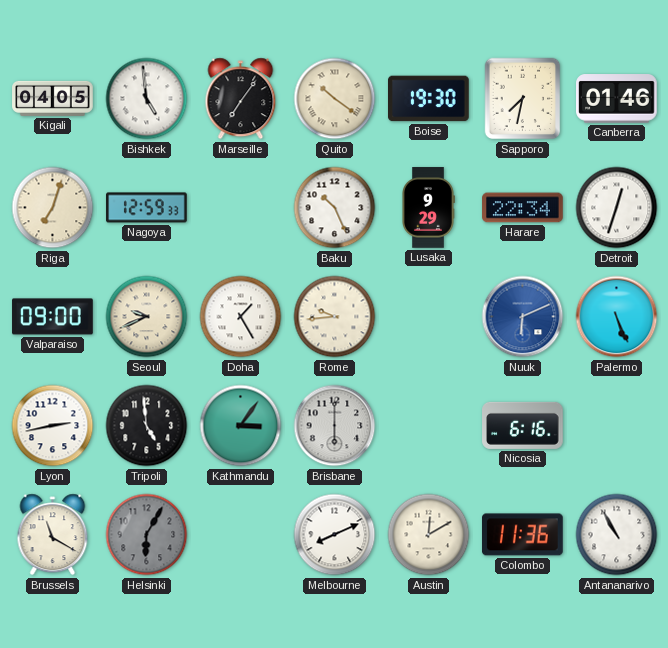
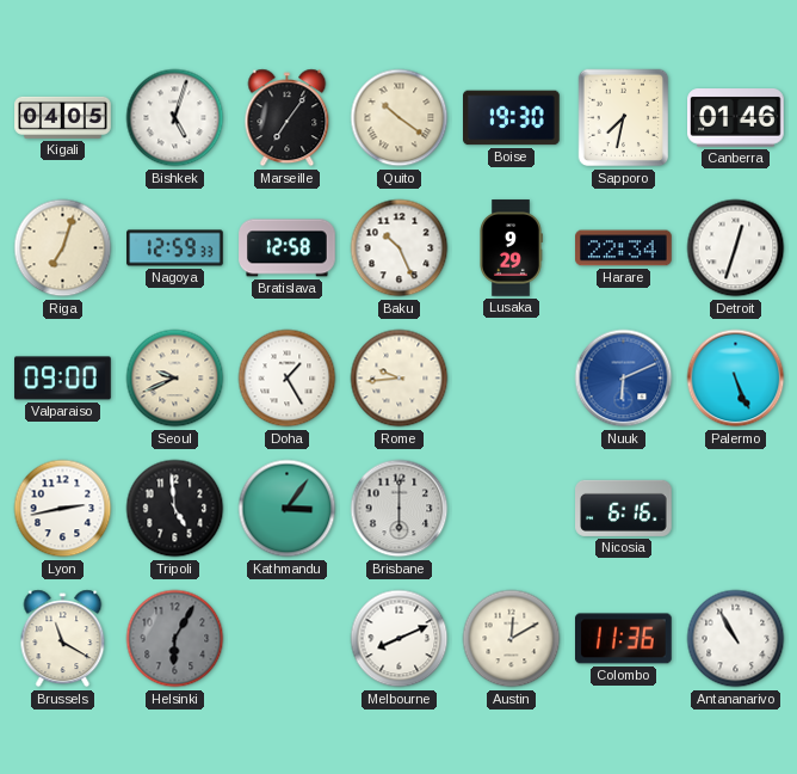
Bishkek: 4:59 -> 5:03 (175, 118)
Bratislava: none -> 12:58 (288, 248)
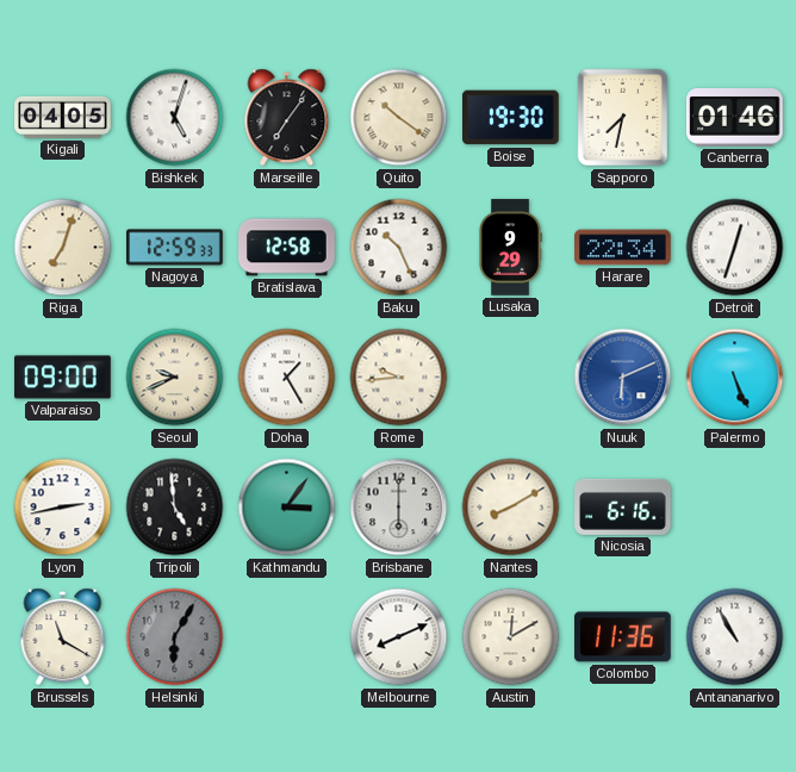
Nantes: none -> 8:10 (511, 508)
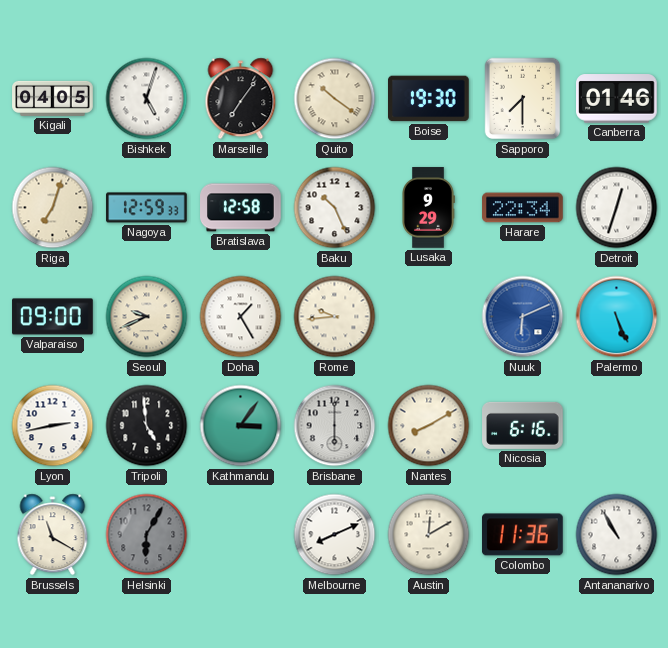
Sapporo: 7:32 -> 7:30 (523, 99)
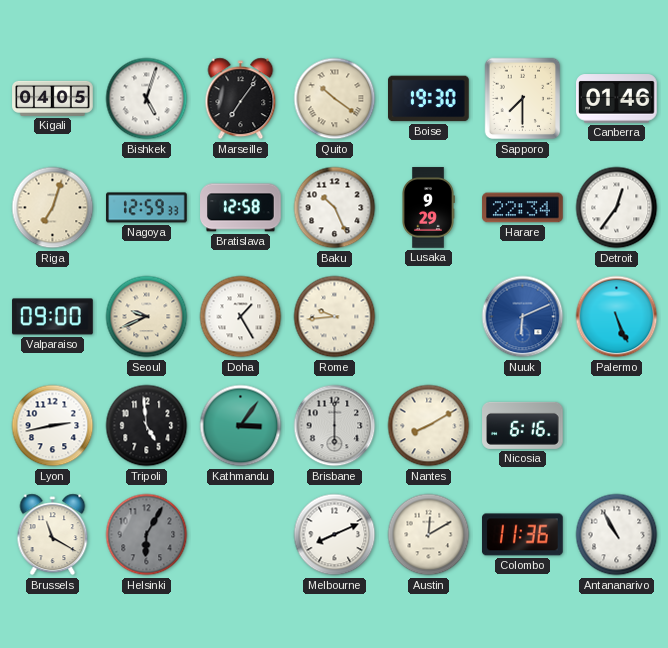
Detroit: 12:33 -> 12:36 (617, 208)
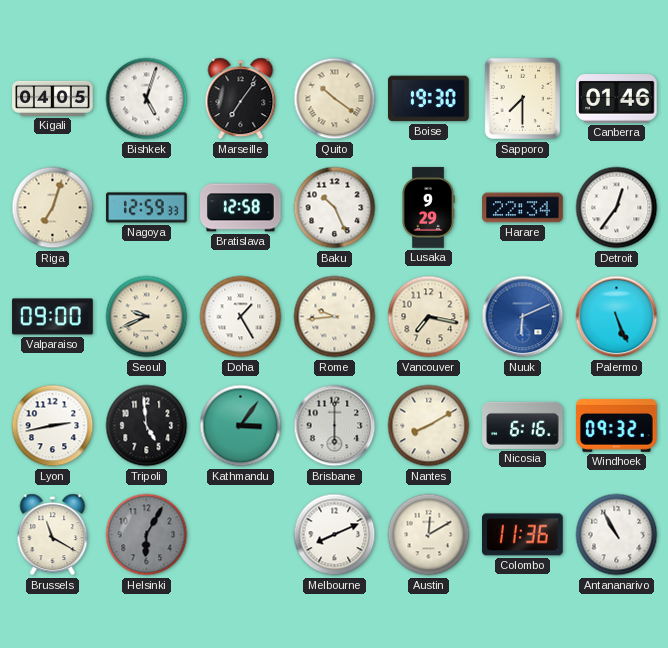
Vancouver: none -> 7:17 (429, 317)
Windhoek: none -> 09:32 (617, 425)
